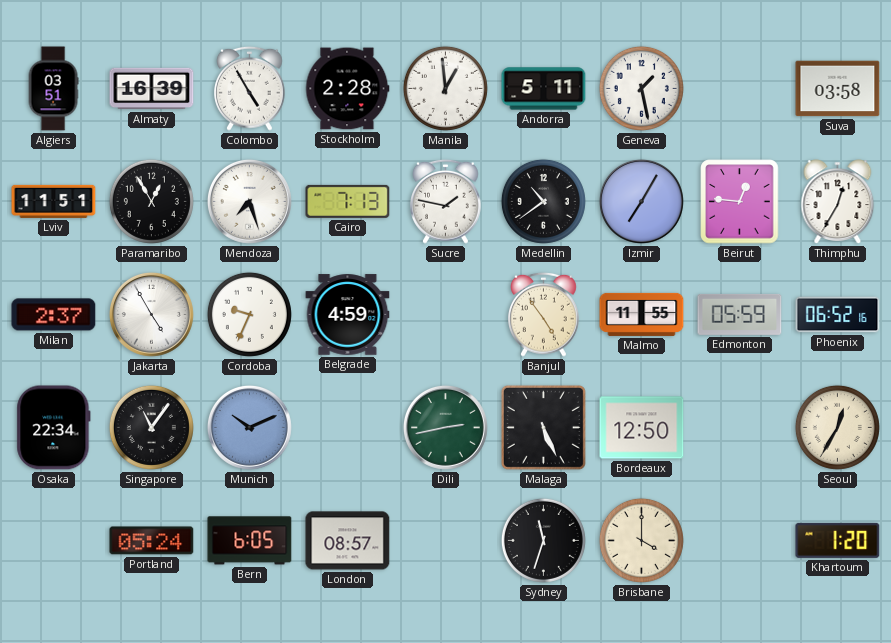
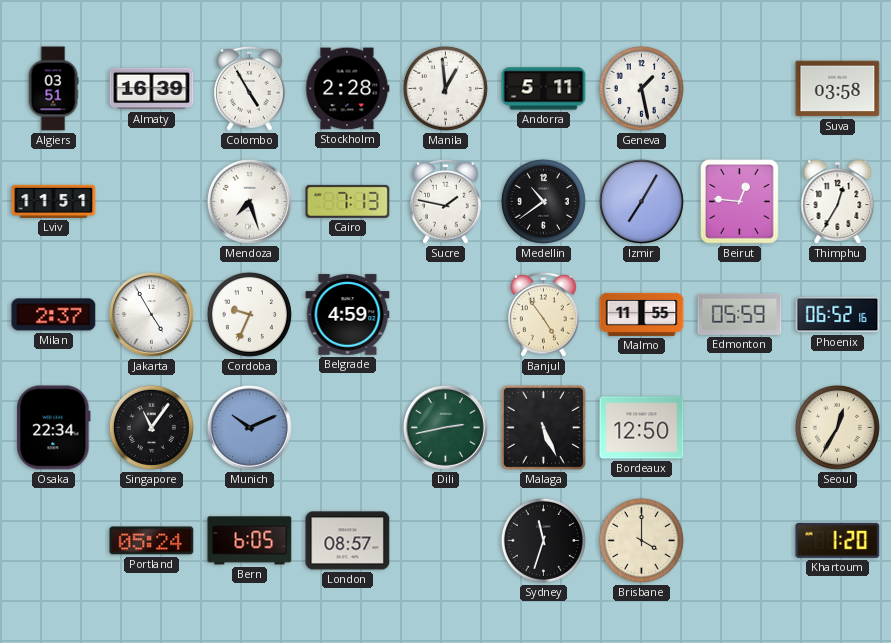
Paramaribo: 12:55 -> none (151, 201)
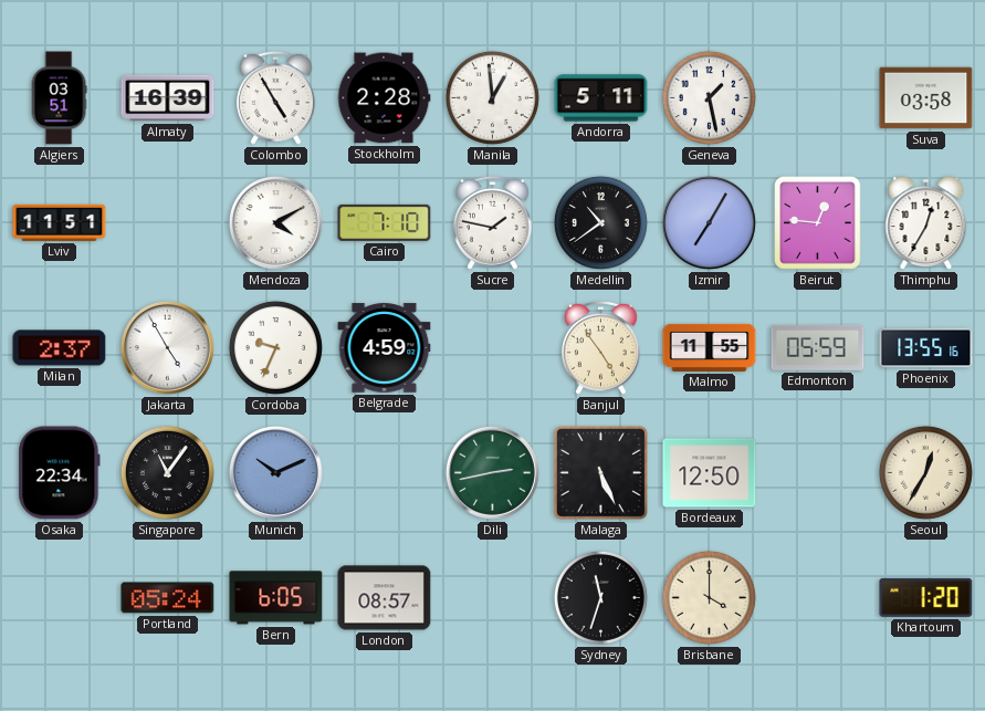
Mendoza: 7:27 -> 4:10 (275, 222)
Cairo: 7:13 -> 7:10 (385, 222)
Phoenix: 06:52 -> 13:55 (926, 348)
